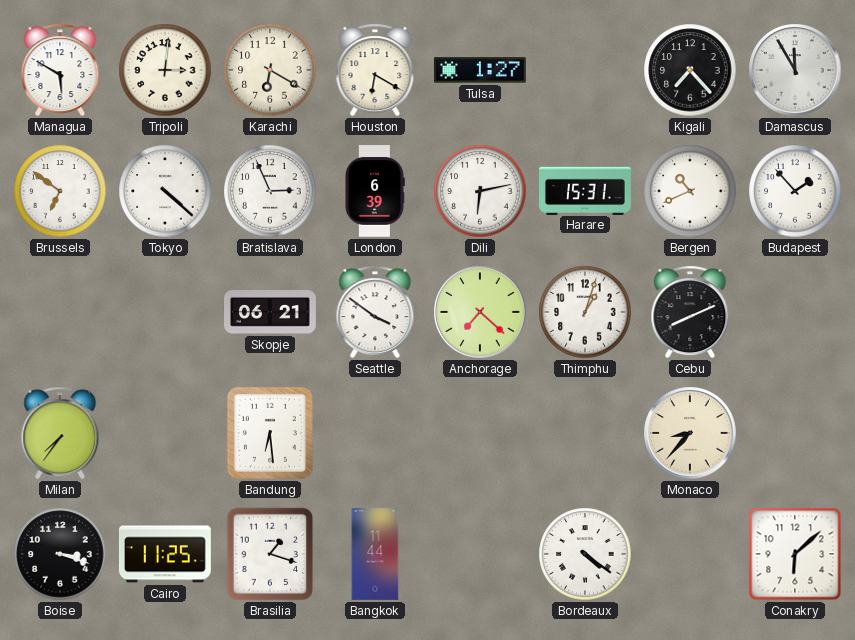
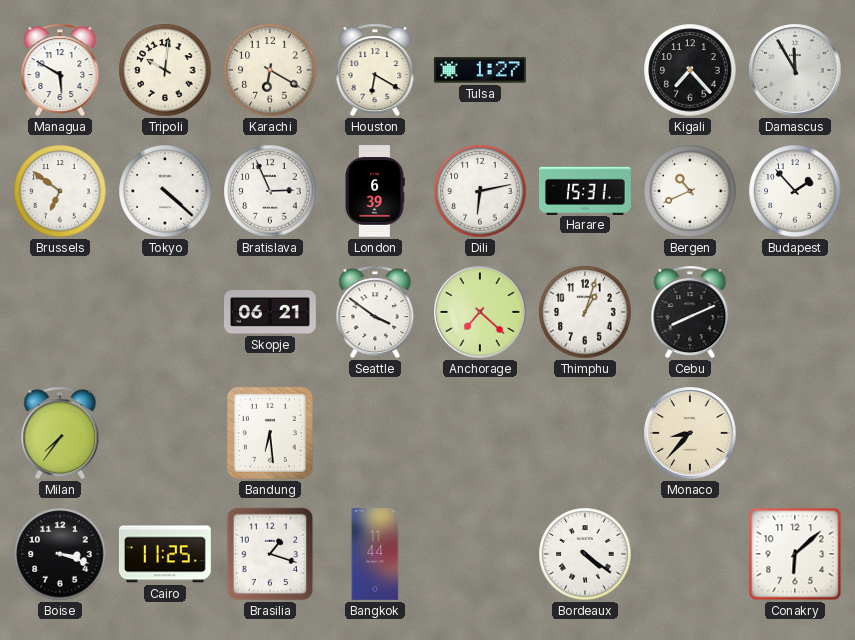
Tripoli: 3:01 -> 10:01 (165, 70)
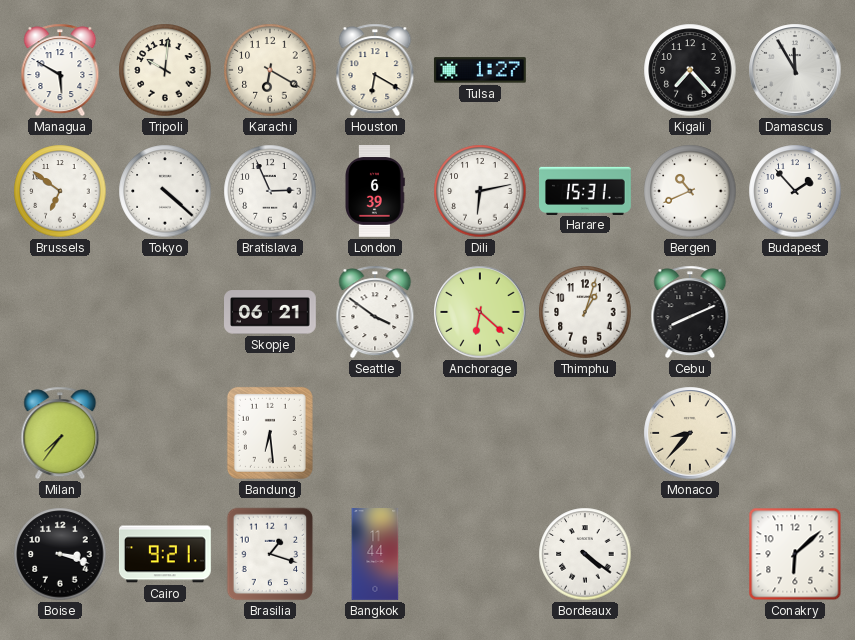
Anchorage: 7:22 -> 6:22 (480, 312)
Cairo: 11:25 -> 9:21 (165, 554)
